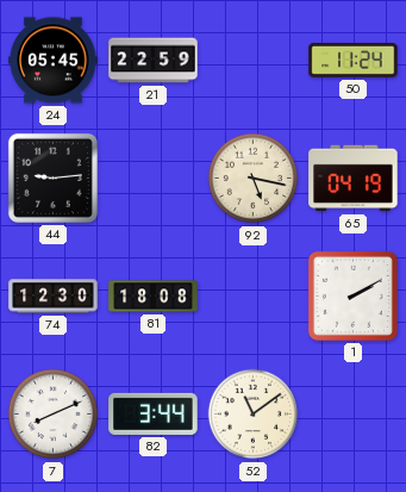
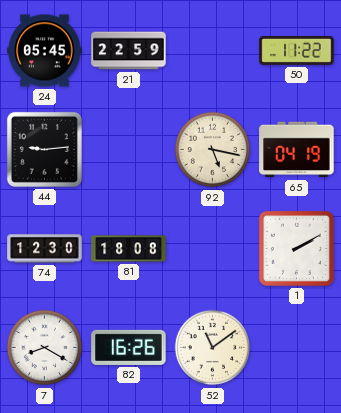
50: 11:24 -> 11:22 (297, 50)
7: 8:11 -> 8:20 (45, 348)
82: 3:44 -> 16:26 (129, 347)
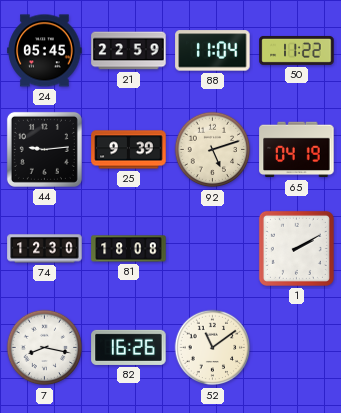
88: none -> 11:04 (213, 51)
25: none -> 9:39 (129, 150)
92: 5:17 -> 5:12 (213, 150)
7: 8:20 -> 8:17 (45, 348)
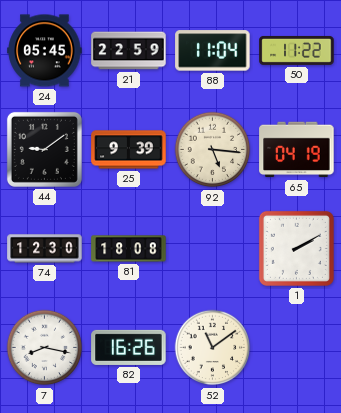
44: 9:14 -> 9:09 (44, 149)
92: 5:12 -> 5:16 (213, 150)
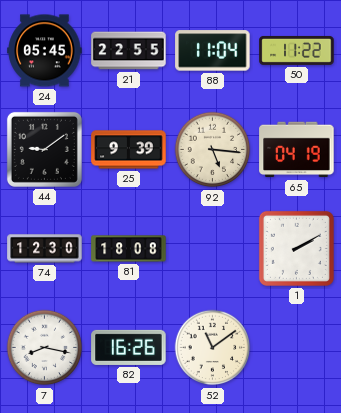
21: 22:59 -> 22:55 (129, 51)
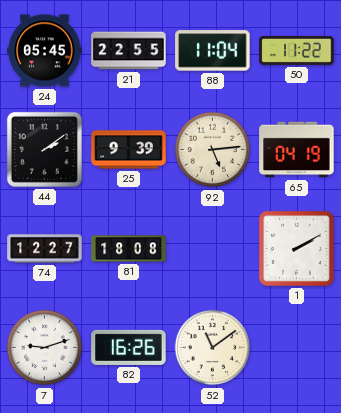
44: 9:09 -> 2:09 (44, 149)
92: 5:16 -> 5:14 (213, 150)
74: 12:30 -> 12:27 (45, 249)
7: 8:17 -> 9:12 (45, 348)
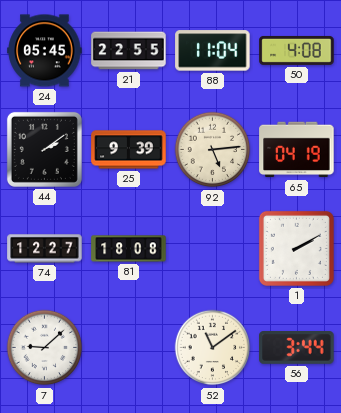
50: 11:22 -> 4:08 (297, 50)
7: 9:12 -> 9:08 (45, 348)
82: 16:26 -> none (129, 347)
56: none -> 3:44 (297, 348)
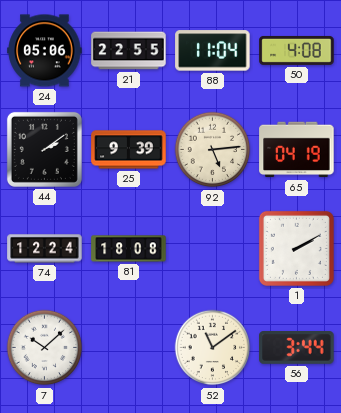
24: 05:45 -> 05:06 (45, 51)
74: 12:27 -> 12:24 (45, 249)
7: 9:08 -> 10:08 (45, 348)
